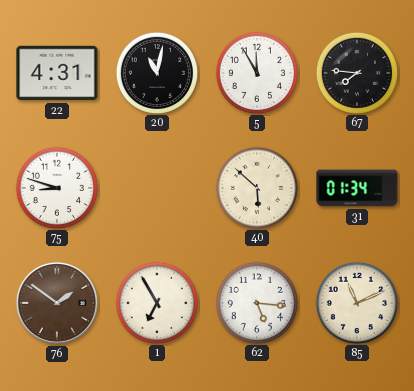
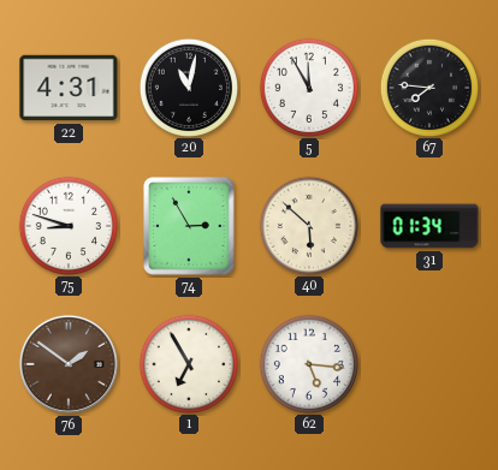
74: none -> 2:55 (189, 227)
85: 11:11 -> none (356, 302)
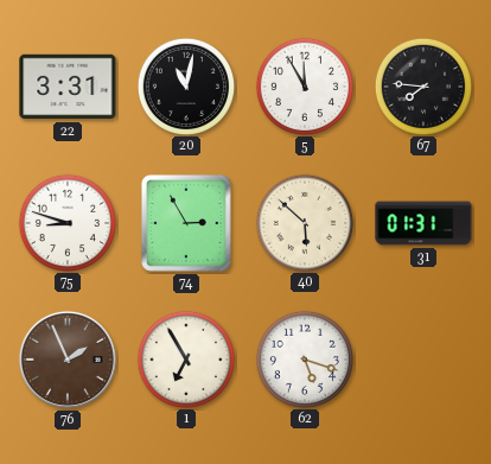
22: 4:31 -> 3:31 (68, 87)
31: 01:34 -> 01:31 (423, 223)
76: 1:51 -> 1:56 (68, 360)
62: 5:16 -> 5:18 (304, 358)
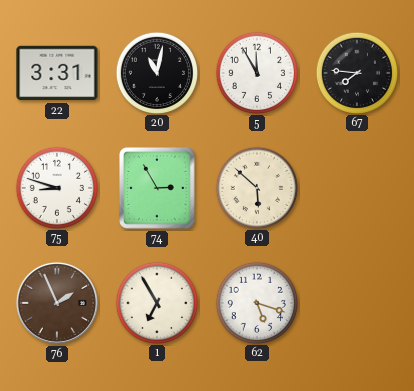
31: 01:31 -> none (423, 223)
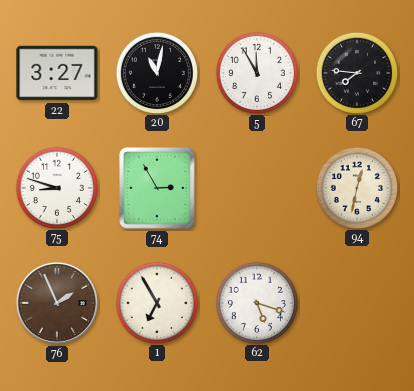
22: 3:31 -> 3:27 (57, 73)
40: 5:52 -> none (256, 187)
94: none -> 12:32 (356, 187)
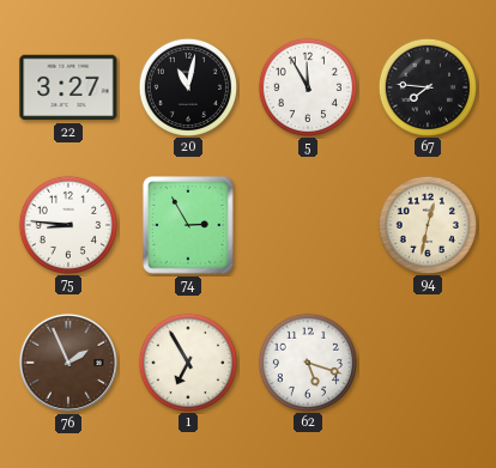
75: 8:48 -> 8:46 (67, 224)
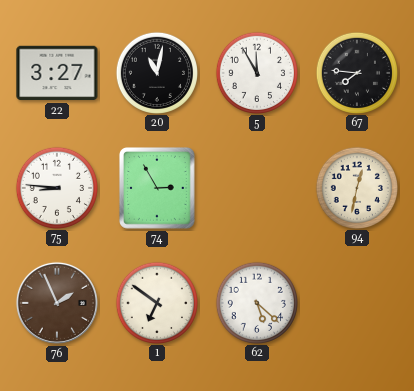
1: 6:55 -> 6:51 (156, 302)
62: 5:18 -> 5:22 (256, 302)
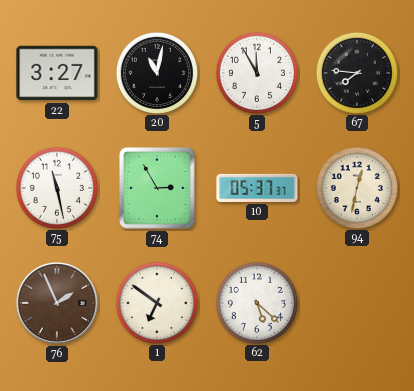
75: 8:46 -> 11:28 (56, 187)
10: none -> 05:37 (257, 188)
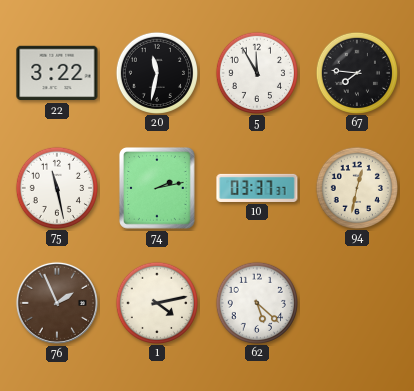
22: 3:27 -> 3:22 (57, 73)
20: 11:02 -> 11:32 (156, 72)
74: 2:55 -> 2:13 (157, 189)
10: 05:37 -> 03:37 (257, 188)
1: 6:51 -> 4:13 (156, 302)
